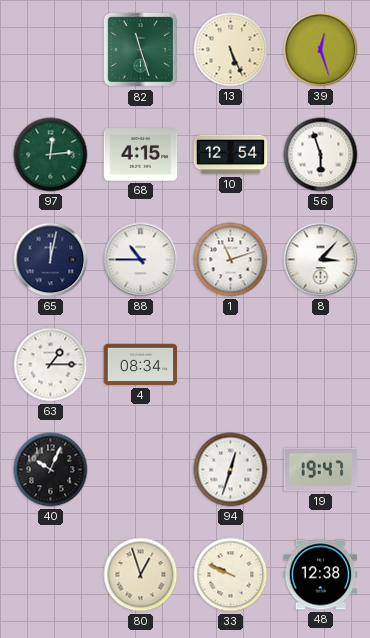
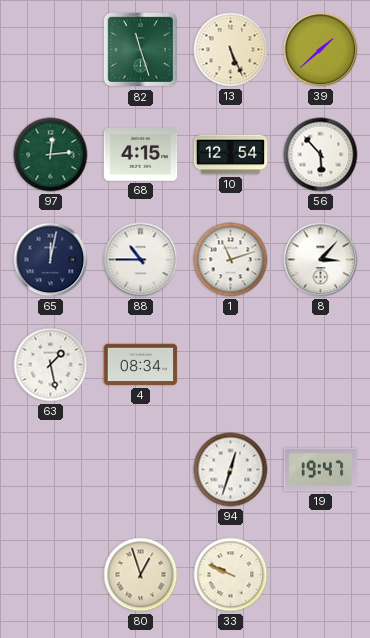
39: 12:27 -> 1:38 (321, 50)
56: 5:57 -> 5:53 (321, 155)
63: 1:15 -> 1:28 (51, 365)
40: 10:04 -> none (51, 470)
48: 12:38 -> none (321, 575)
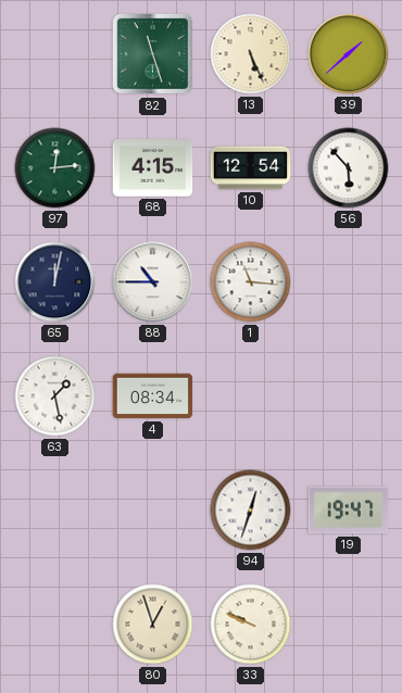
1: 11:12 -> 11:16 (251, 282)
8: 3:07 -> none (321, 260)
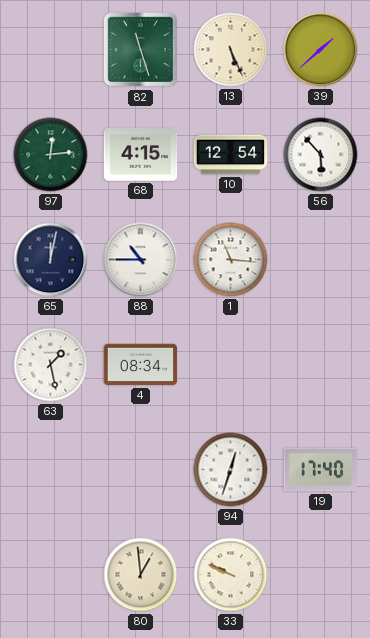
19: 19:47 -> 17:40 (321, 470)
80: 12:57 -> 12:59 (141, 575)
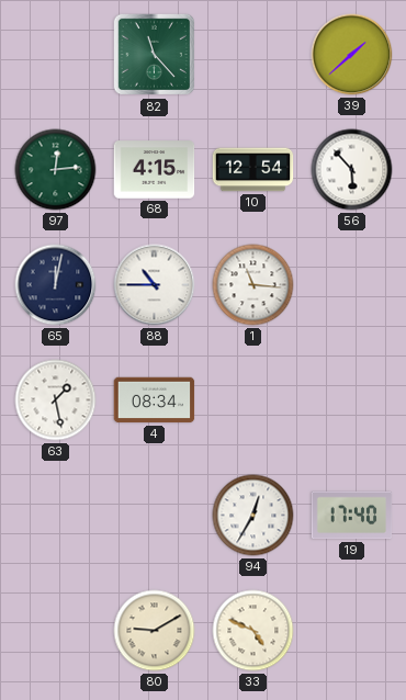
82: 11:27 -> 11:23 (155, 55)
13: 5:26 -> none (231, 50)
94: 12:33 -> 12:35 (253, 516)
80: 12:59 -> 9:10 (155, 631)
33: 9:49 -> 4:49 (253, 631)
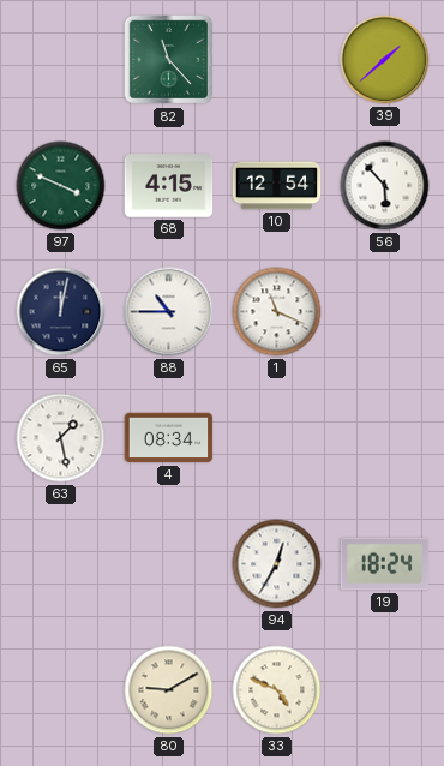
97: 12:14 -> 3:49 (61, 186)
1: 11:16 -> 11:19 (277, 312)
19: 17:40 -> 18:24 (385, 564)
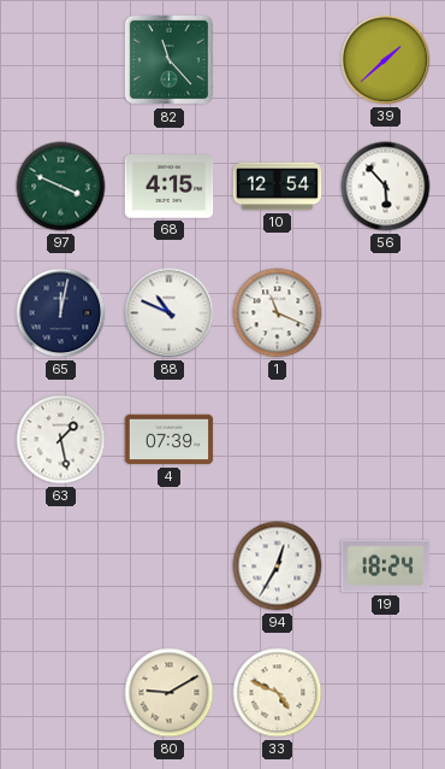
88: 10:45 -> 10:49 (170, 313)
4: 08:34 -> 07:39 (170, 440)
